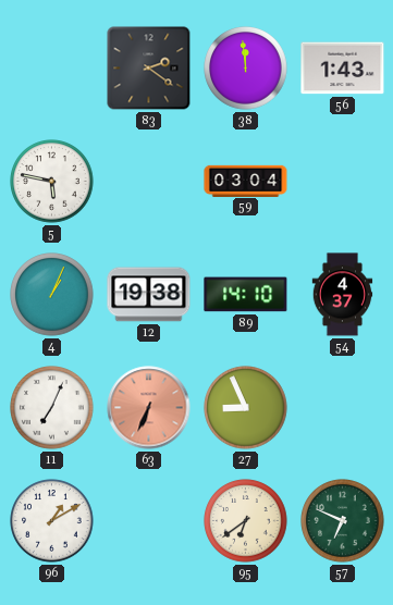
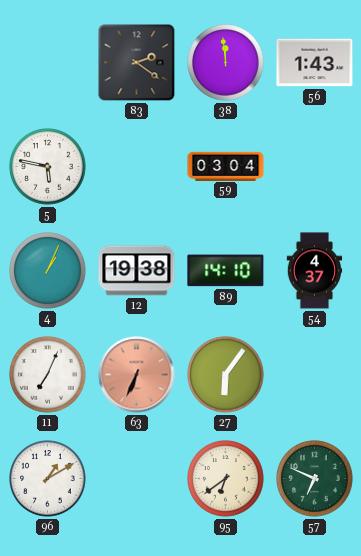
27: 8:56 -> 6:06 (226, 375)
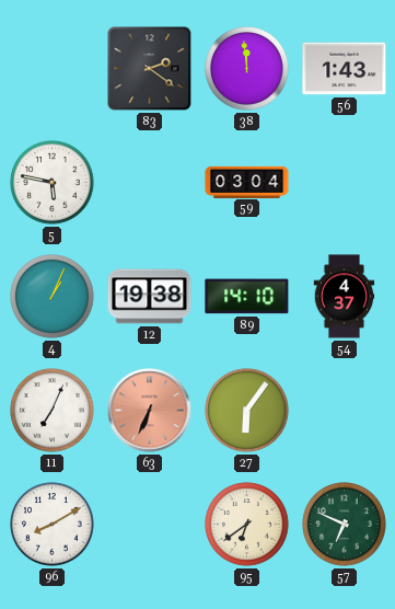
96: 1:10 -> 8:10 (53, 525)
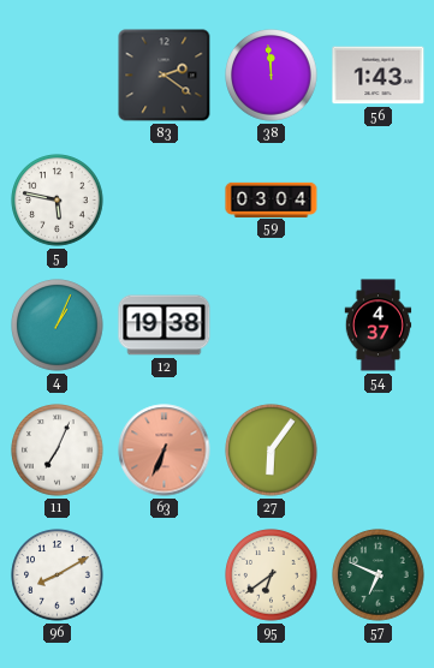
89: 14:10 -> none (247, 297)
